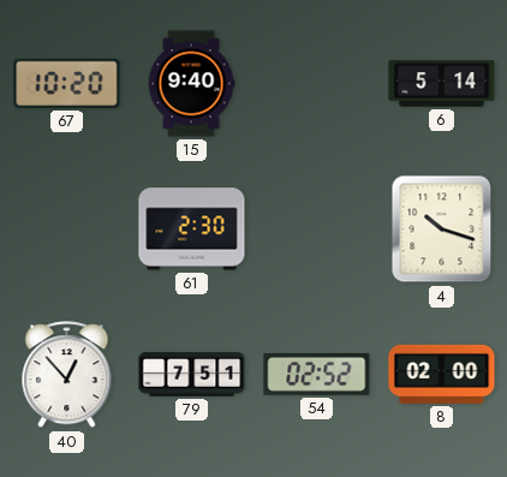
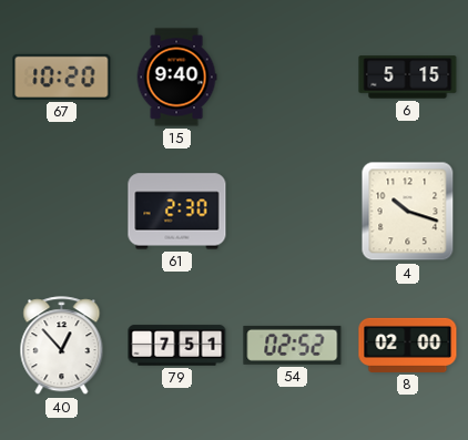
6: 5:14 -> 5:15 (408, 78)
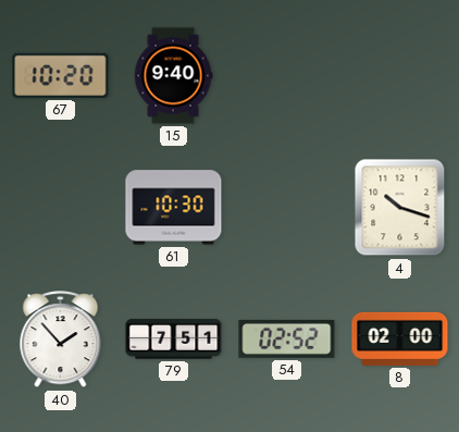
6: 5:15 -> none (408, 78)
61: 2:30 -> 10:30 (174, 208)
40: 12:53 -> 1:53 (61, 340)
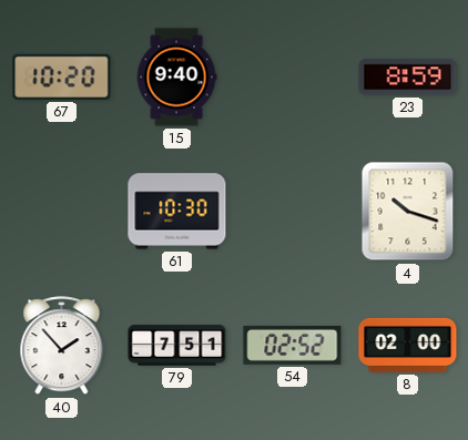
23: none -> 8:59 (408, 78)
